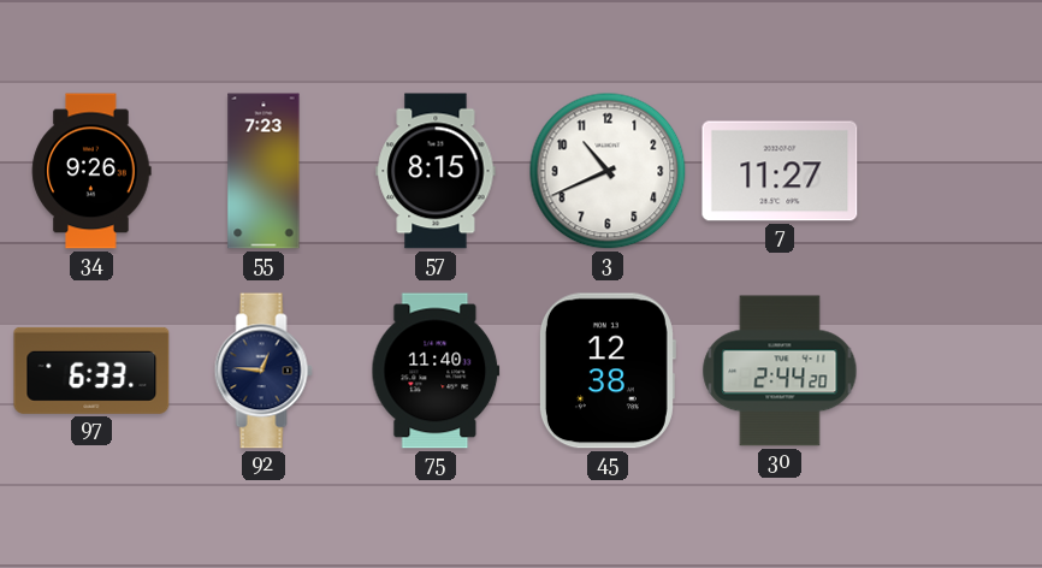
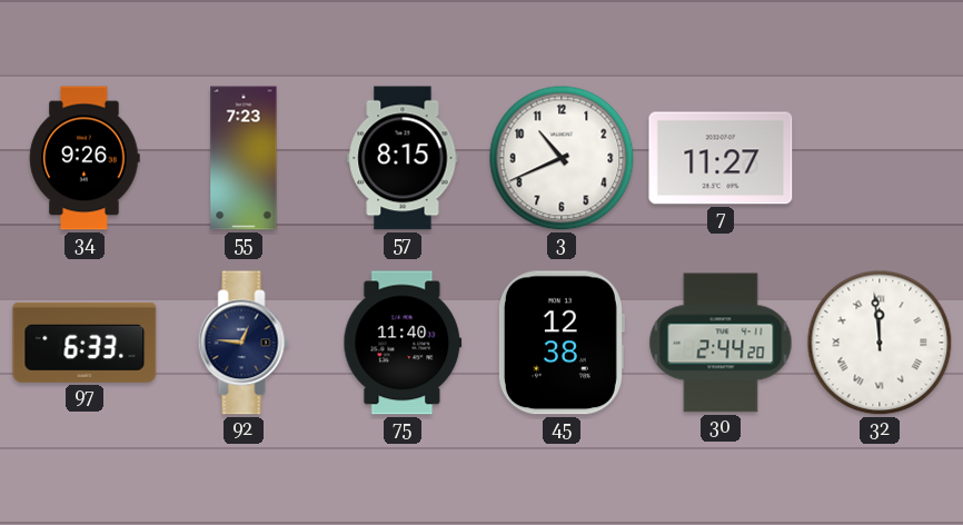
32: none -> 11:59 (880, 343)
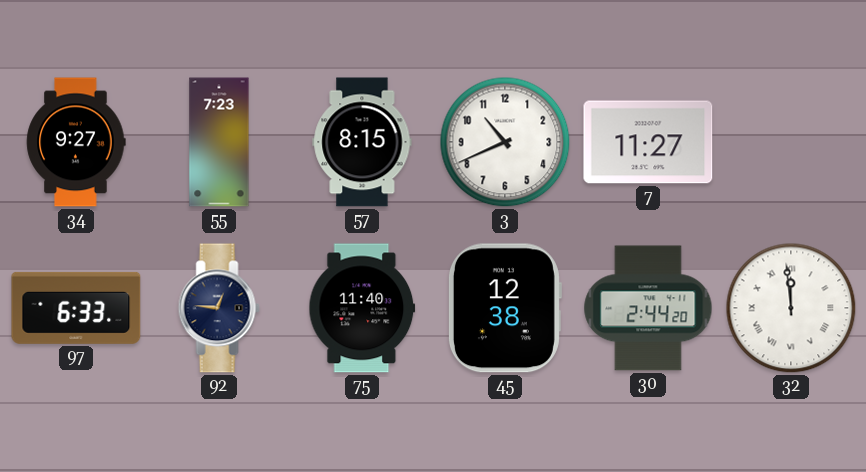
34: 9:26 -> 9:27 (76, 142)
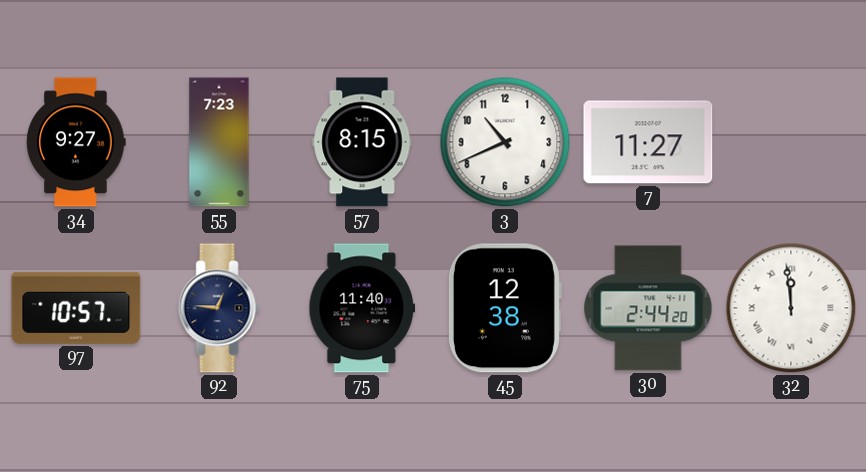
97: 6:33 -> 10:57 (76, 308)
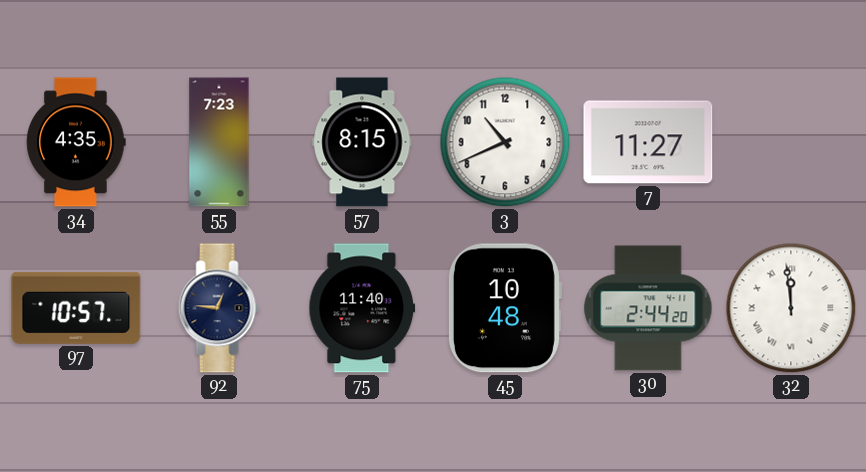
34: 9:27 -> 4:35 (76, 142)
45: 12:38 -> 10:48 (504, 308)
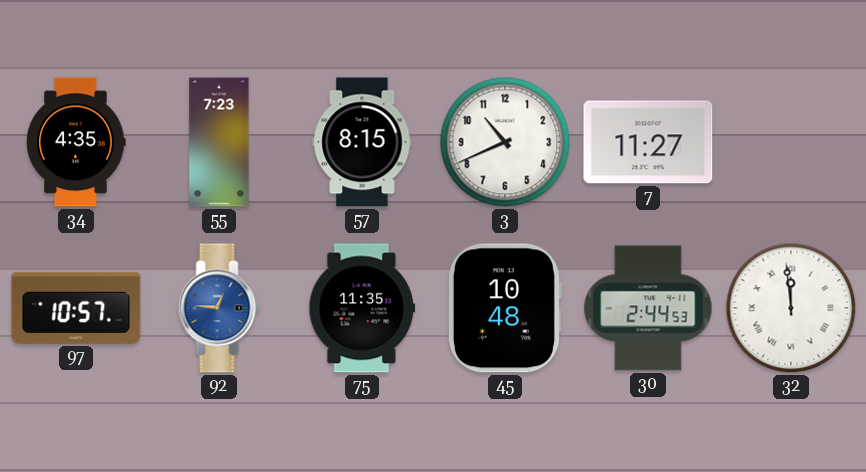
92 dial: navy -> blue (219, 308)
75: 11:40 -> 11:35 (362, 308)
30: 2:44:20 -> 2:44:53 (648, 308)
